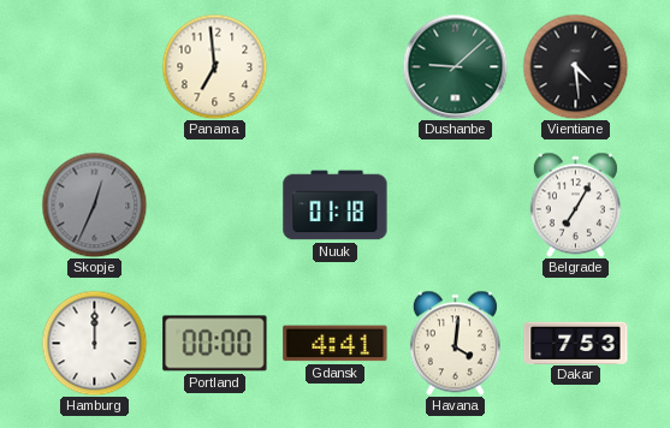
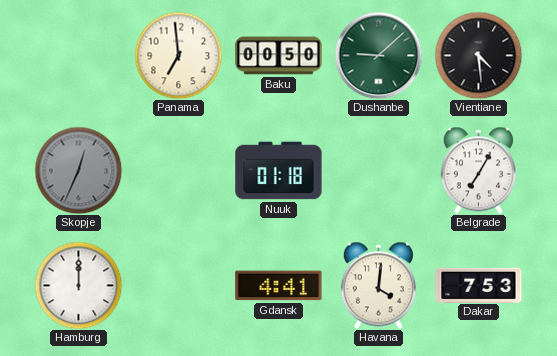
Baku: none -> 00:50 (279, 56)
Portland: 00:00 -> none (215, 344)
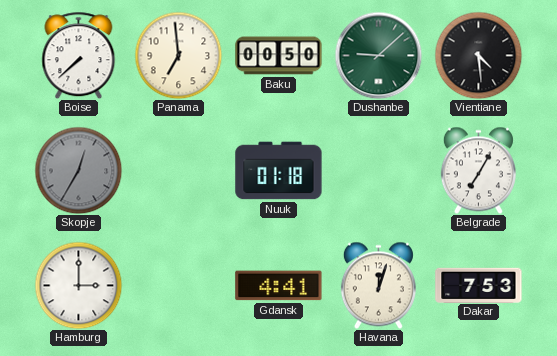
Boise: none -> 7:38 (79, 55)
Skopje: 12:34 -> 12:35 (78, 170)
Hamburg: 12:00 -> 3:00 (78, 285)
Havana: 4:01 -> 12:03 (378, 285)
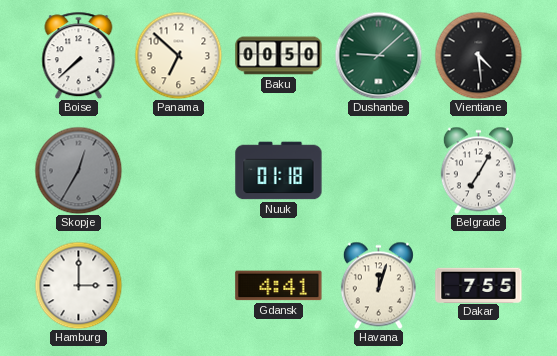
Panama: 6:59 -> 6:52 (178, 55)
Dakar: 7:53 -> 7:55 (479, 285)
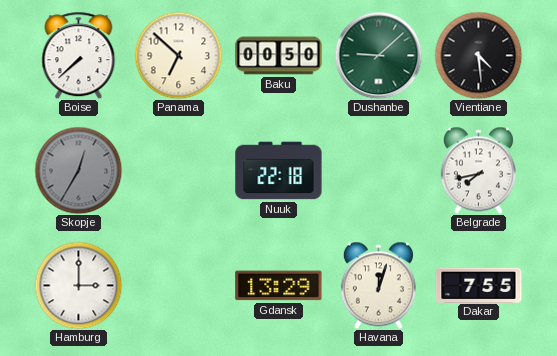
Nuuk: 01:18 -> 22:18 (279, 171)
Belgrade: 7:05 -> 7:43 (478, 170)
Gdansk: 4:41 -> 13:29 (279, 286)
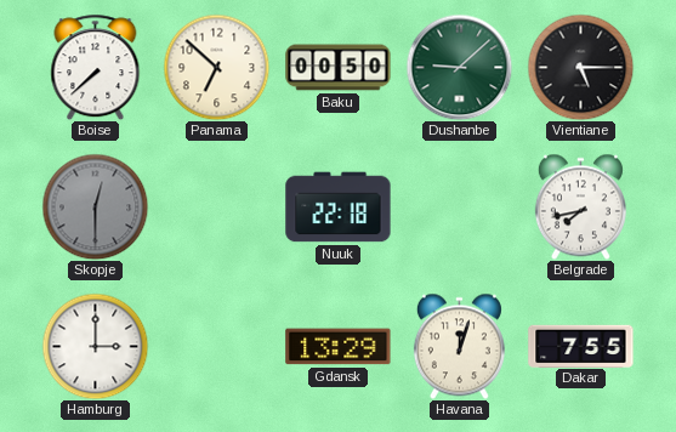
Vientiane: 4:29 -> 5:15 (580, 67)
Skopje: 12:35 -> 12:30 (95, 206)
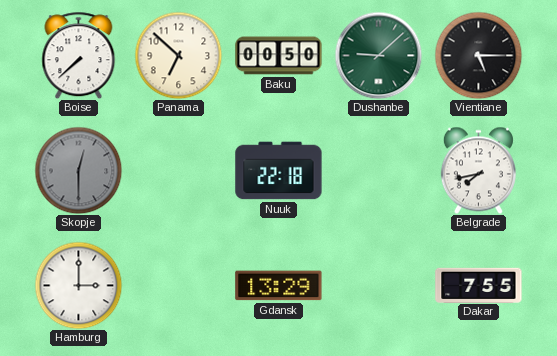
Havana: 12:03 -> none (459, 346)
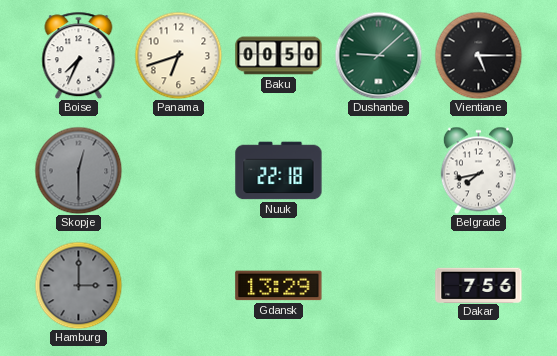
Boise: 7:38 -> 7:34 (79, 55)
Panama: 6:52 -> 6:42 (178, 55)
Hamburg dial: white -> grey (78, 285)
Dakar: 7:55 -> 7:56 (479, 285)
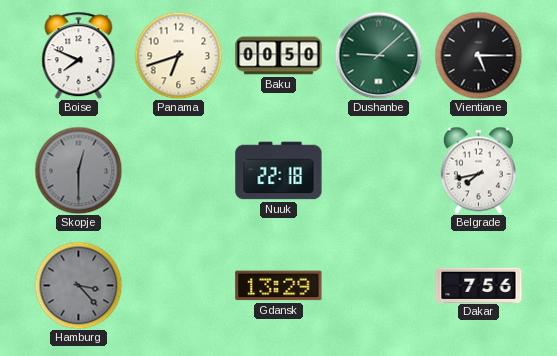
Boise: 7:34 -> 7:49 (79, 55)
Hamburg: 3:00 -> 3:23 (78, 285)
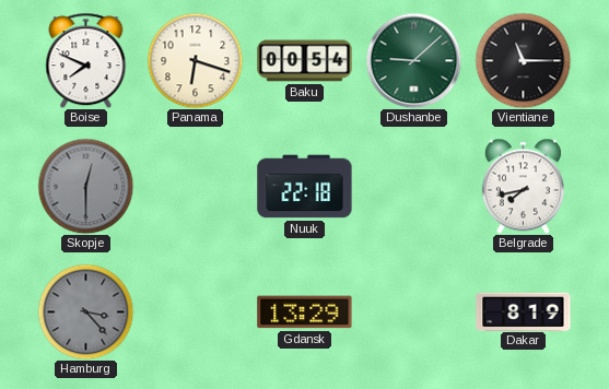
Panama: 6:42 -> 6:18 (195, 60)
Baku: 00:50 -> 00:54 (305, 61)
Vientiane: 5:15 -> 11:15 (523, 60)
Dakar: 7:56 -> 8:19 (524, 311)
